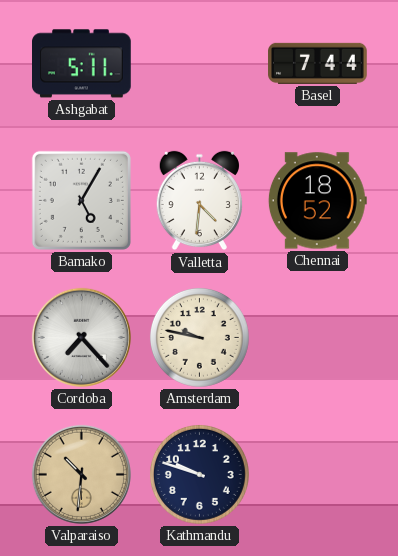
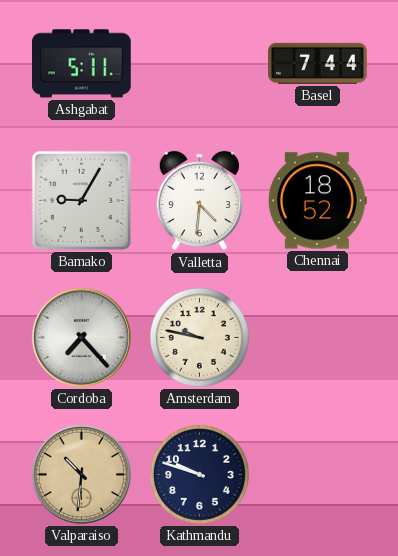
Bamako: 5:05 -> 9:05 (81, 200)
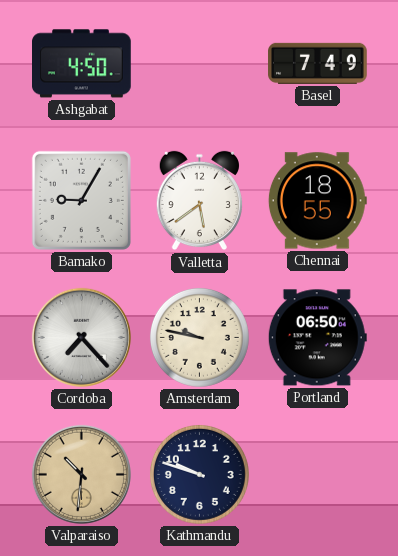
Ashgabat: 5:11 -> 4:50 (82, 64)
Basel: 7:44 -> 7:49 (318, 63)
Valletta: 4:31 -> 5:39 (199, 201)
Chennai: 18:52 -> 18:55 (317, 201)
Portland: none -> 06:50 (317, 338)
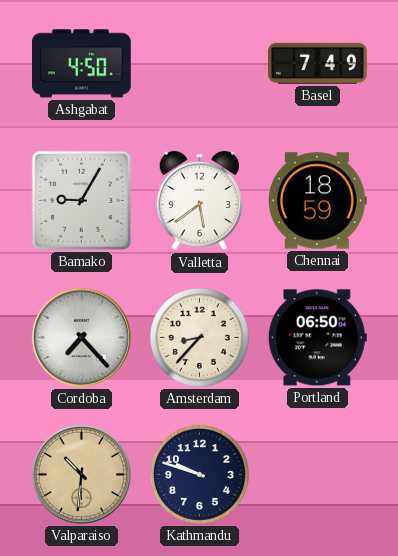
Chennai: 18:55 -> 18:59 (317, 201)
Amsterdam: 9:47 -> 8:37 (199, 337)
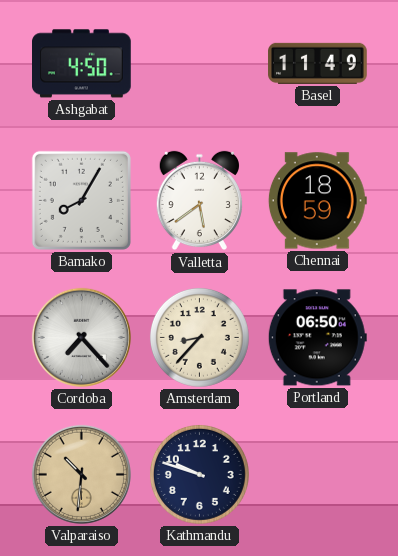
Basel: 7:49 -> 11:49 (318, 63)
Bamako: 9:05 -> 8:05 (81, 200)
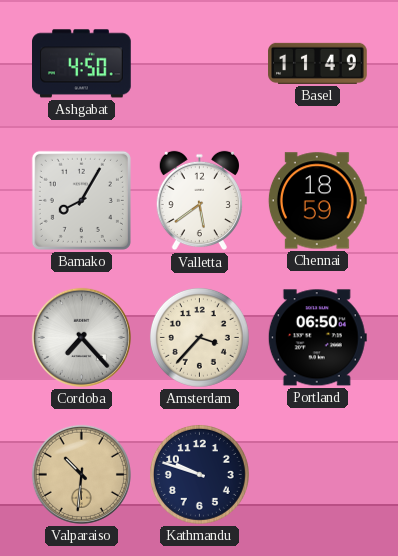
Amsterdam: 8:37 -> 3:37 (199, 337)
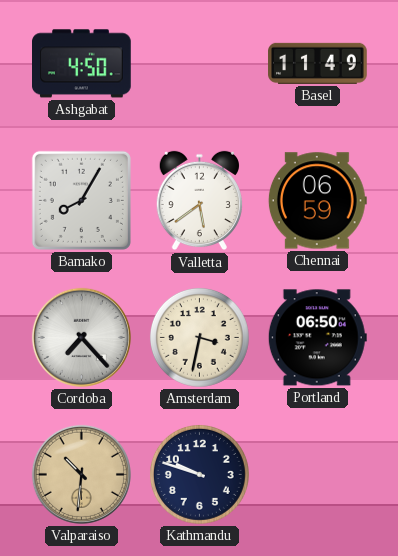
Chennai: 18:59 -> 06:59 (317, 201)
Amsterdam: 3:37 -> 3:32 (199, 337)
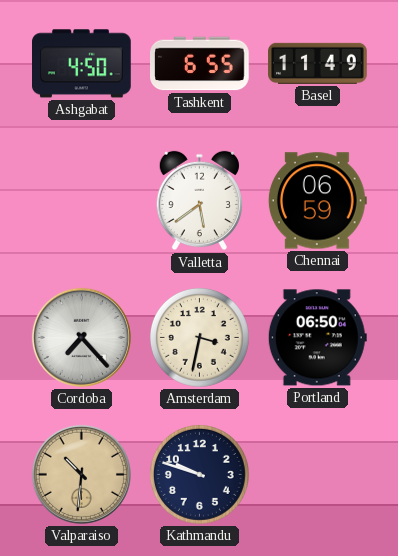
Tashkent: none -> 6:55 (200, 64)
Bamako: 8:05 -> none (81, 200)
